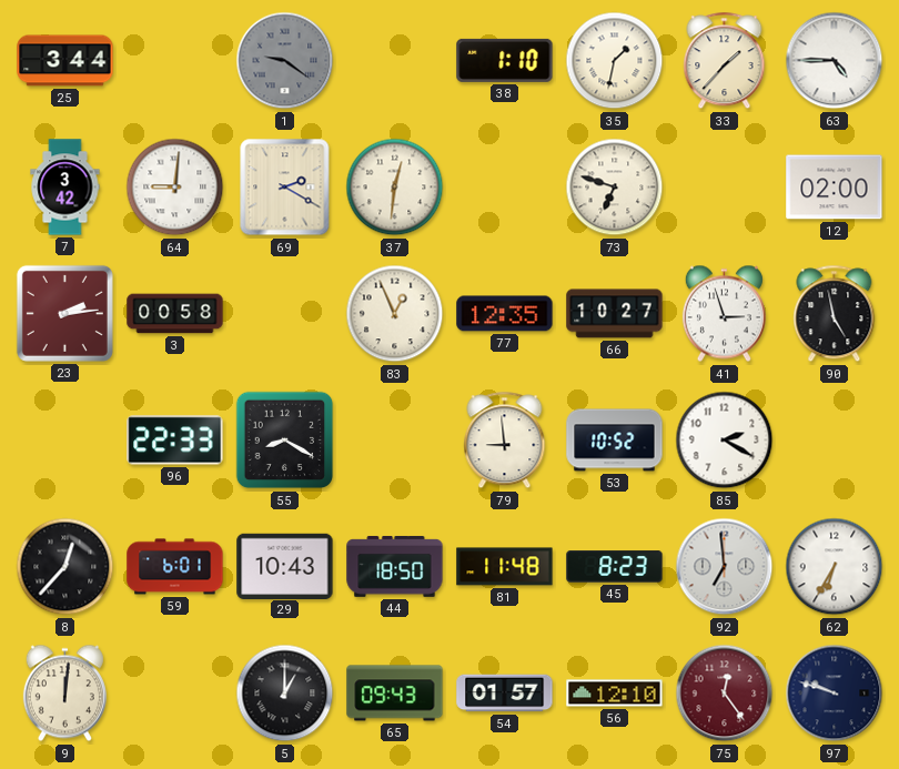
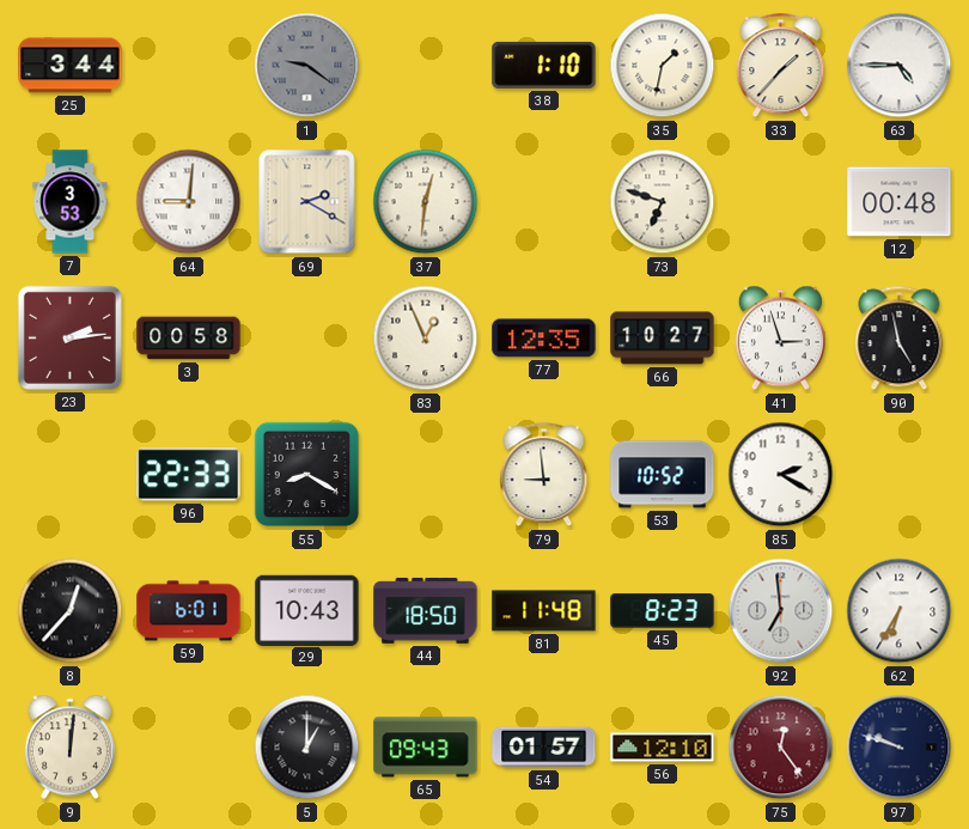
7: 3:42 -> 3:53 (71, 202)
12: 02:00 -> 00:48 (900, 202)
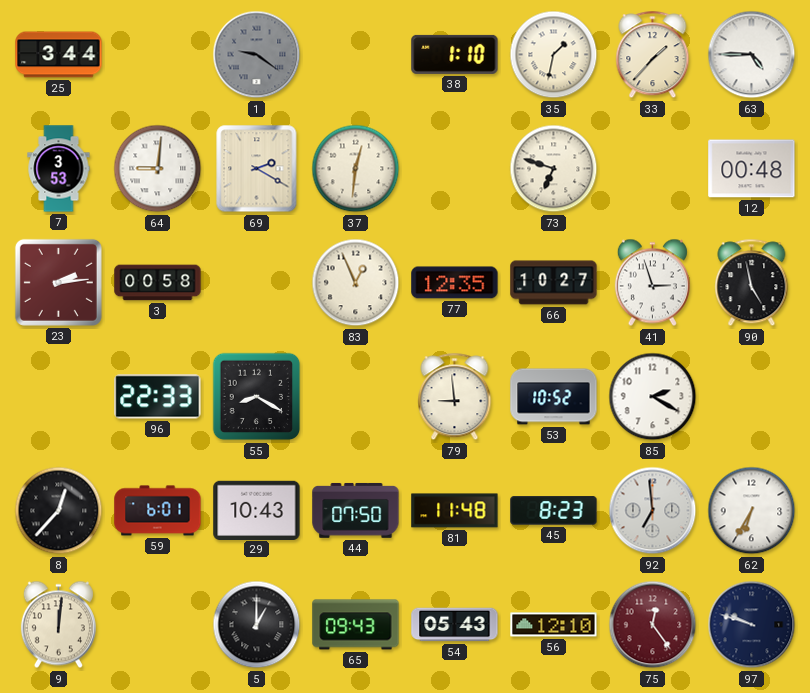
44: 18:50 -> 07:50 (356, 510)
54: 01:57 -> 05:43 (455, 625)
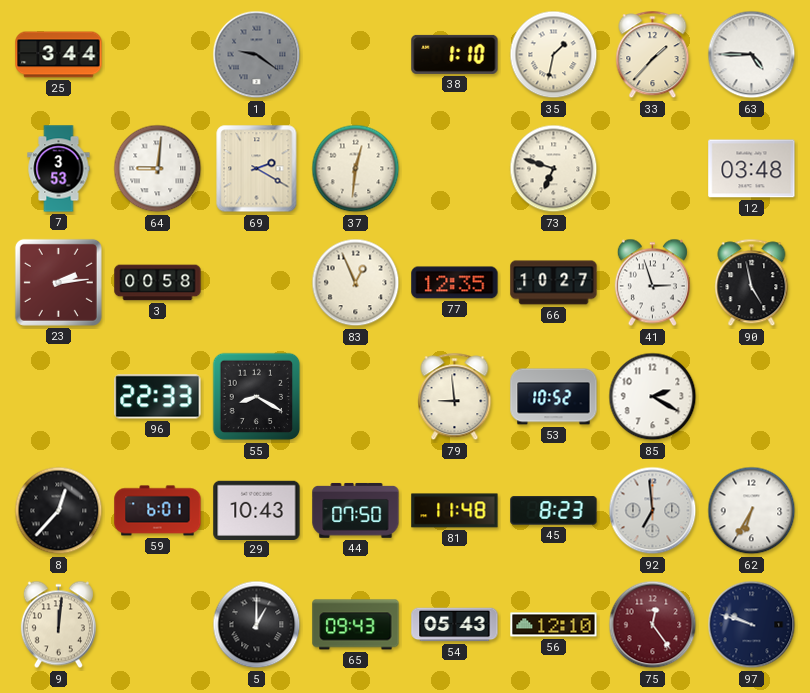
12: 00:48 -> 03:48 (752, 169)
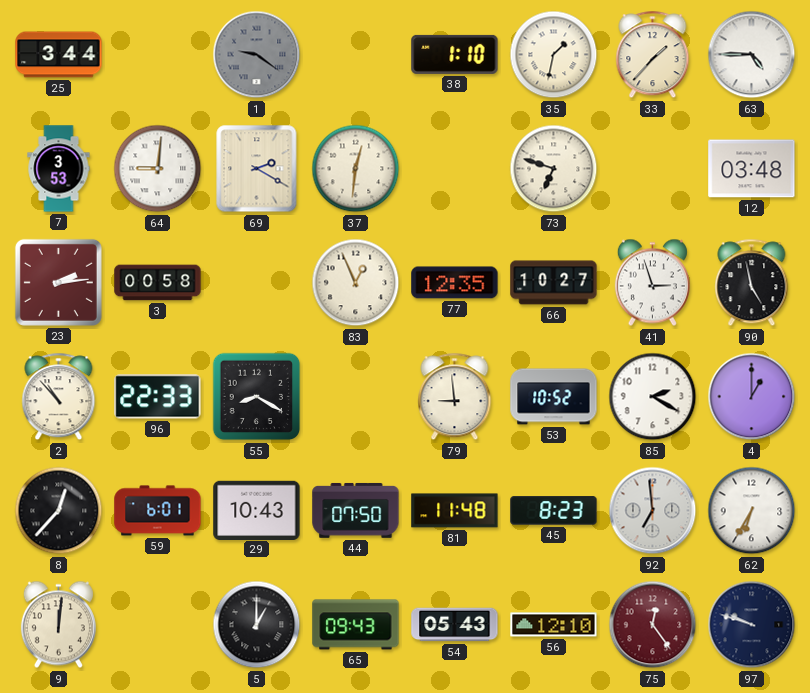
2: none -> 10:53 (59, 397)
4: none -> 1:00 (752, 397)
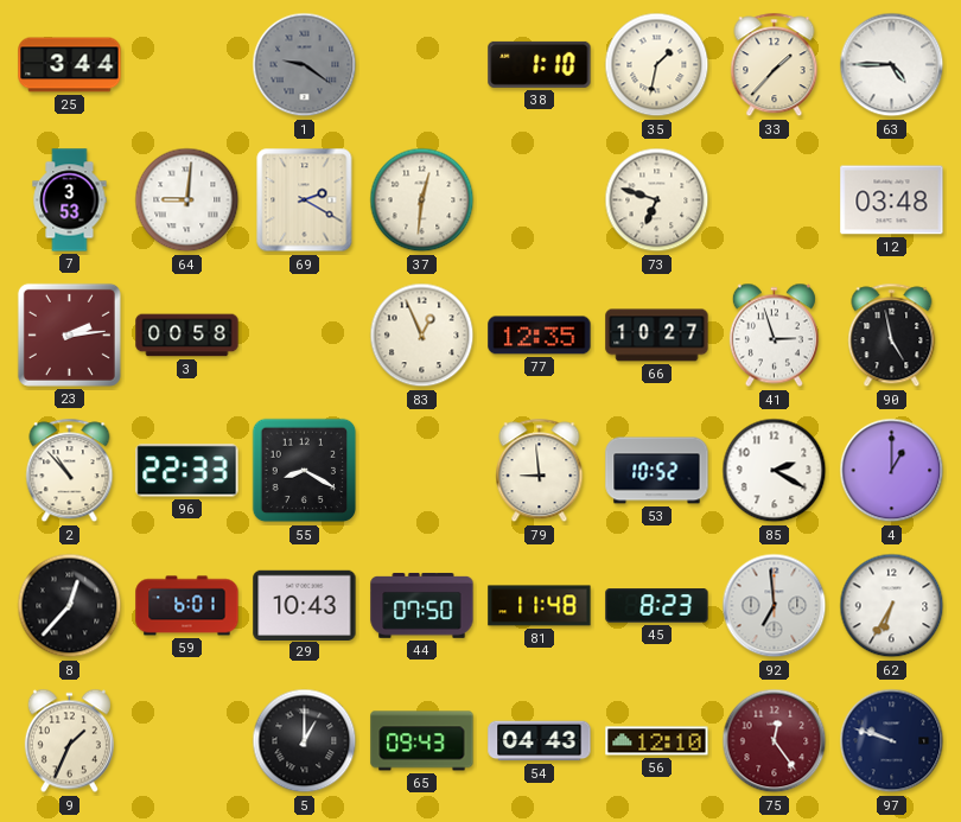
9: 12:01 -> 1:34 (69, 741)
54: 05:43 -> 04:43 (540, 741)
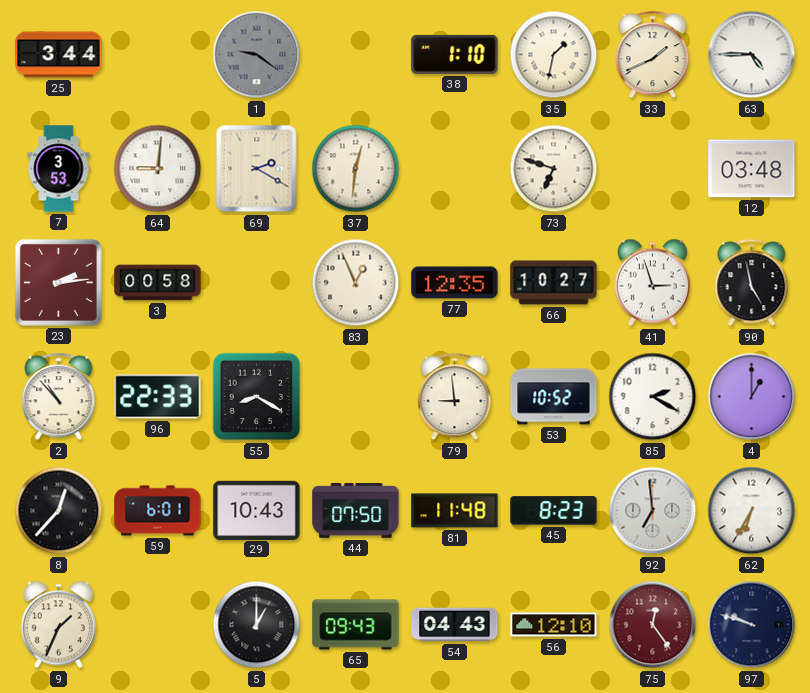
33: 1:37 -> 1:41 (653, 55)
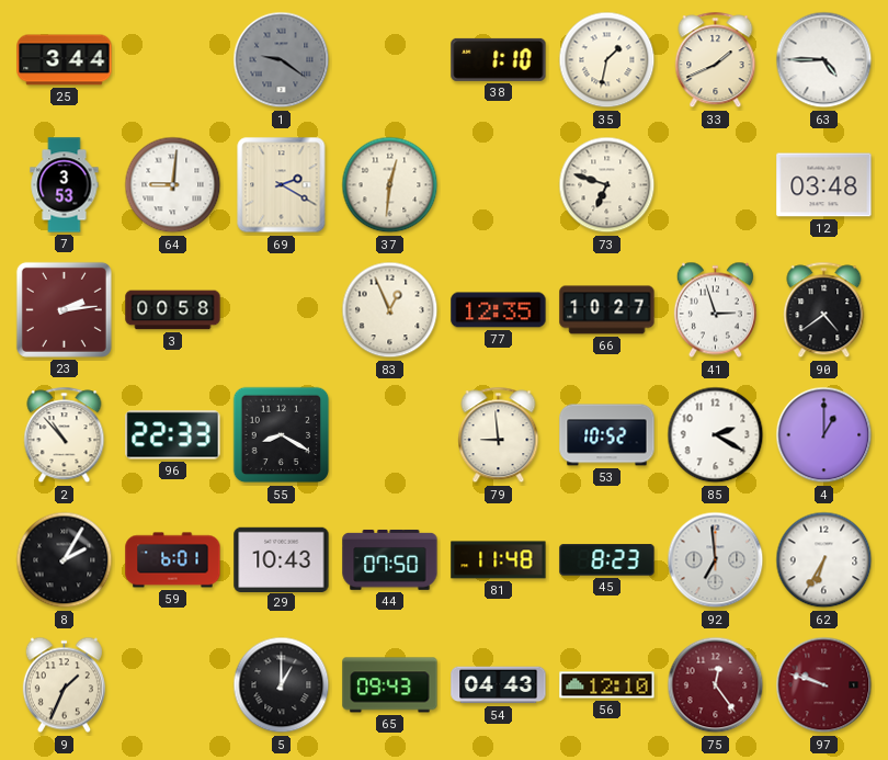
90: 4:58 -> 4:39 (824, 310)
8: 12:37 -> 2:05 (65, 560)
97 dial: navy -> burgundy (824, 685)
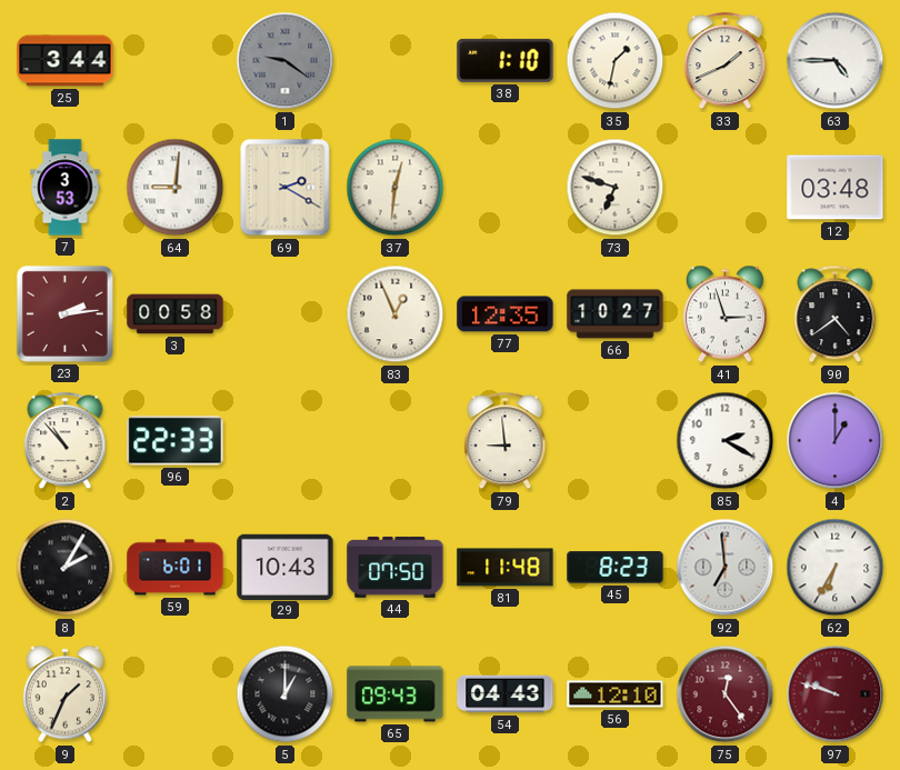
55: 8:20 -> none (282, 435)
53: 10:52 -> none (607, 435)
